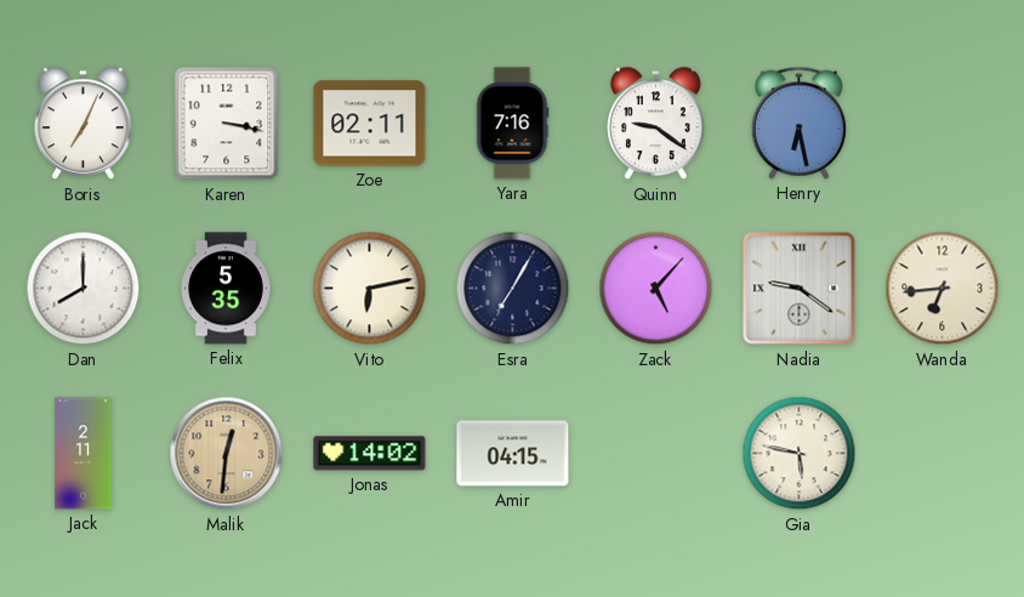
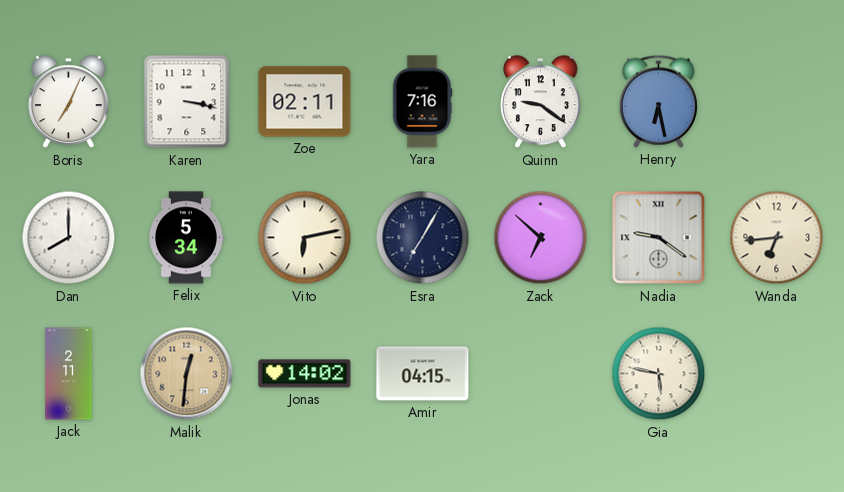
Felix: 5:35 -> 5:34 (186, 238)
Zack: 5:07 -> 6:52 (541, 238)
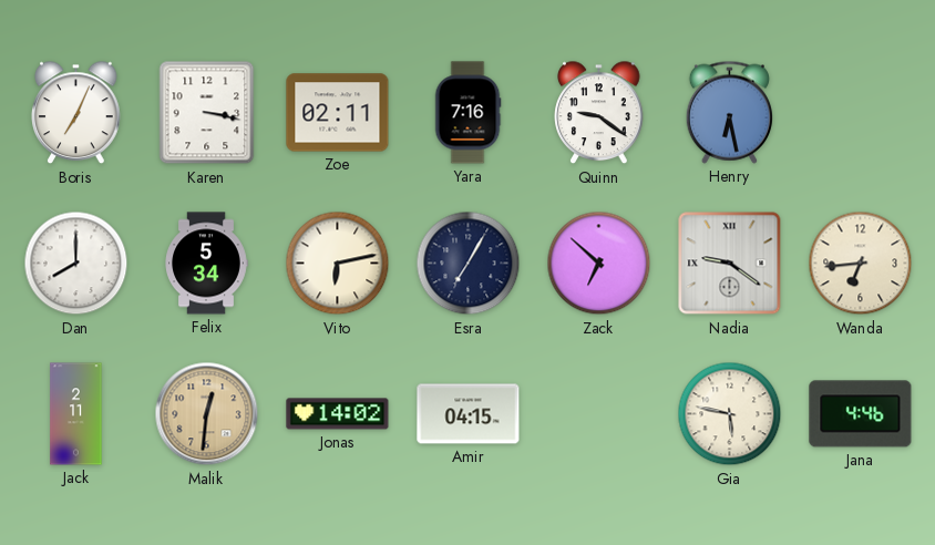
Jana: none -> 4:46 (861, 414)
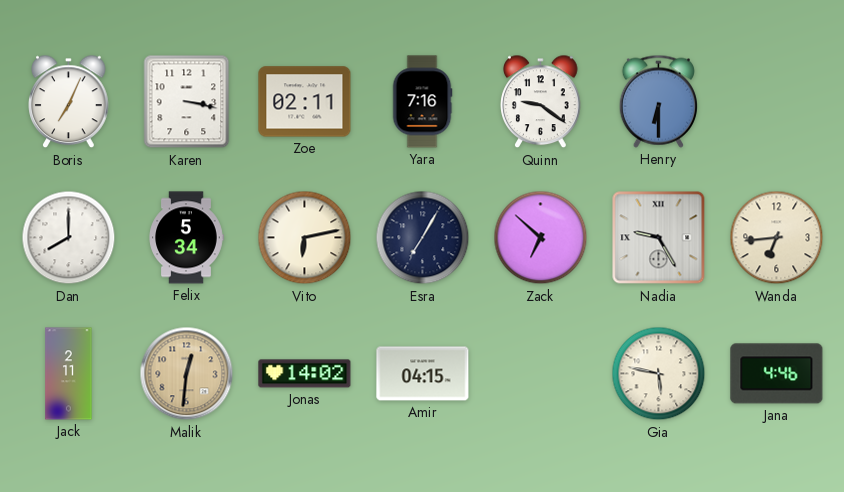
Henry: 6:28 -> 6:30 (658, 101)
Nadia: 9:21 -> 9:25 (659, 238)
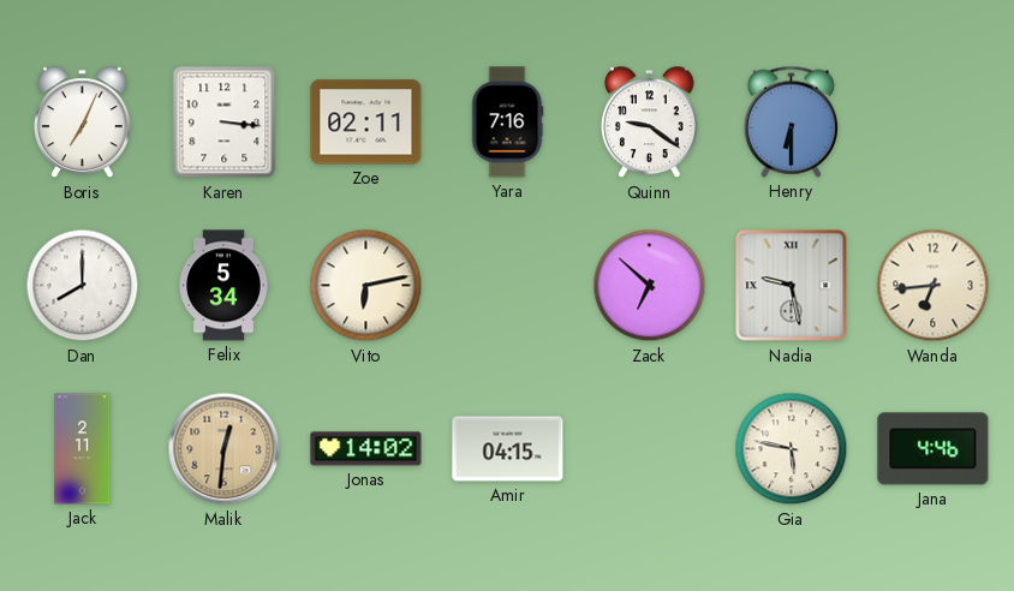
Karen: 3:17 -> 3:16 (225, 123)
Esra: 7:05 -> none (423, 238)
Nadia: 9:25 -> 9:28 (792, 286)
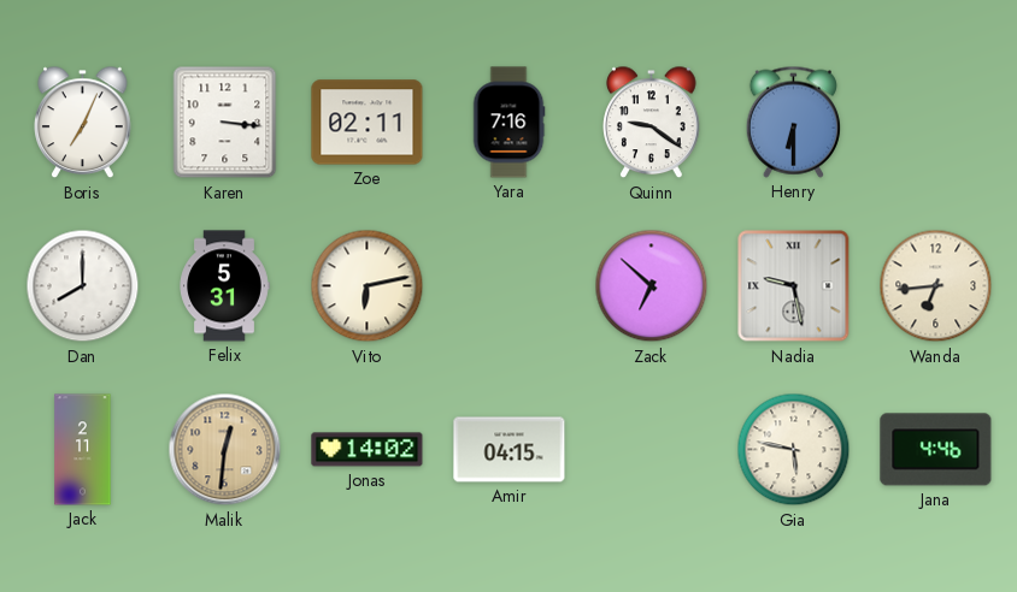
Felix: 5:34 -> 5:31 (224, 286)
